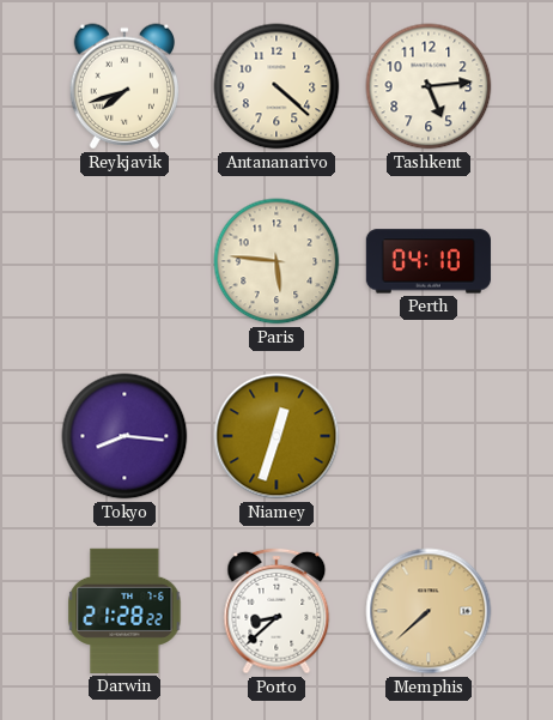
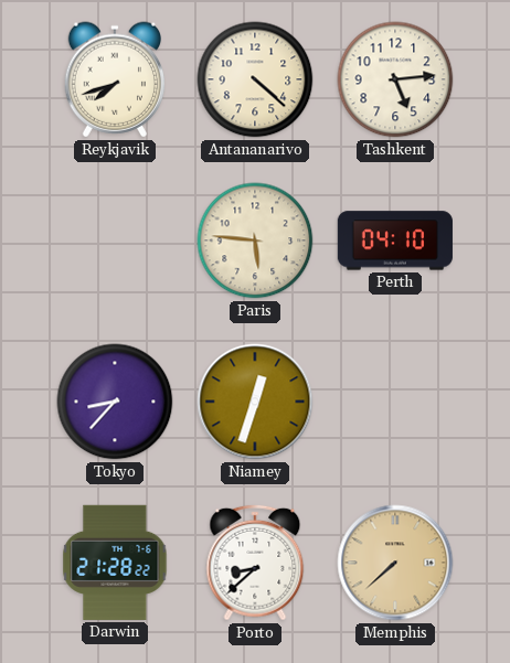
Tokyo: 8:16 -> 8:37 (115, 402)
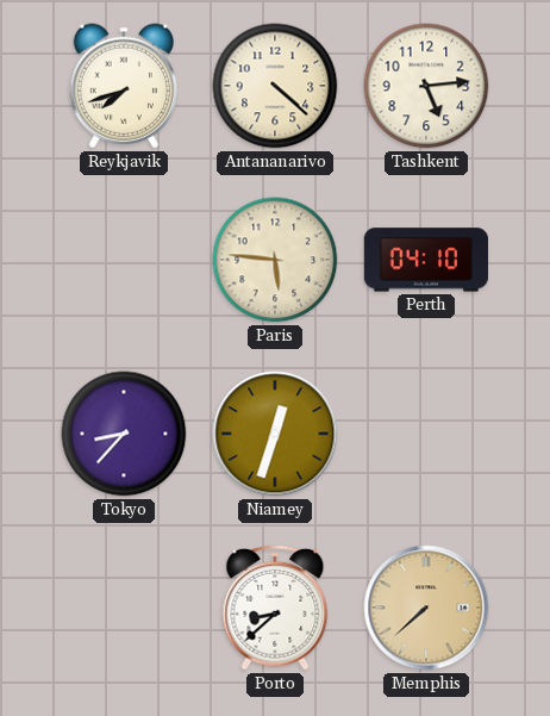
Darwin: 21:28 -> none (115, 563)
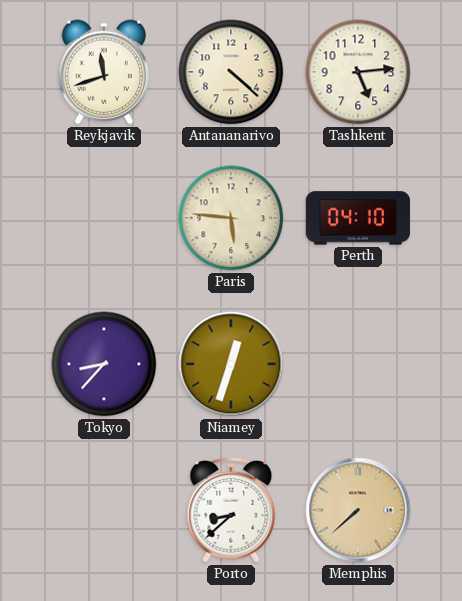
Reykjavik: 7:42 -> 11:42 (103, 72)
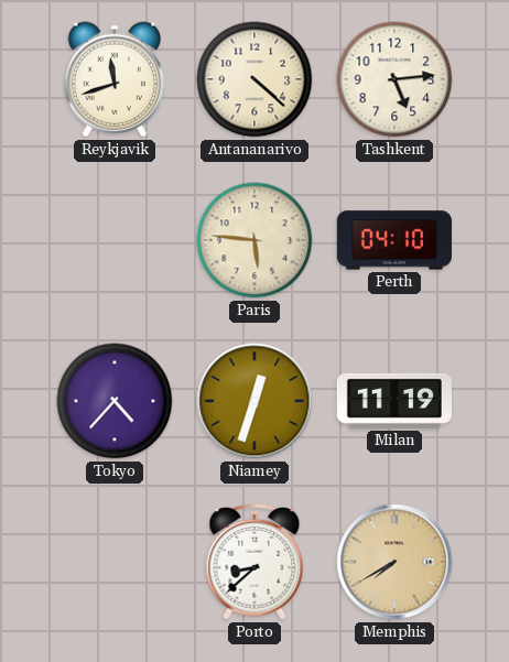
Tokyo: 8:37 -> 4:37 (115, 401)
Milan: none -> 11:19 (394, 401)
Memphis: 7:38 -> 7:40 (394, 562)
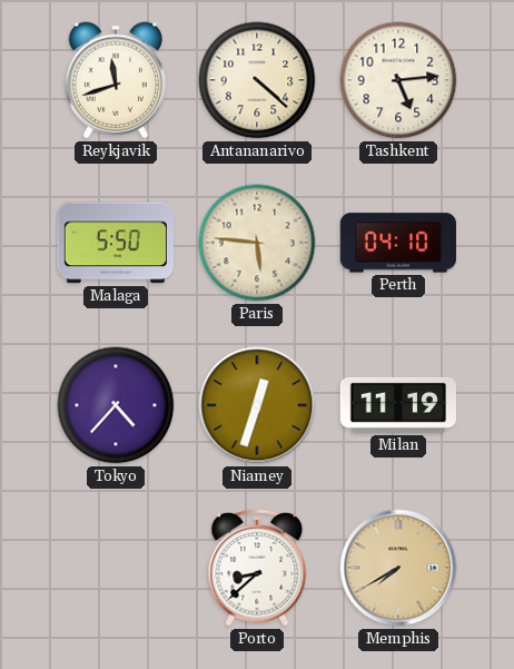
Malaga: none -> 5:50 (116, 243)
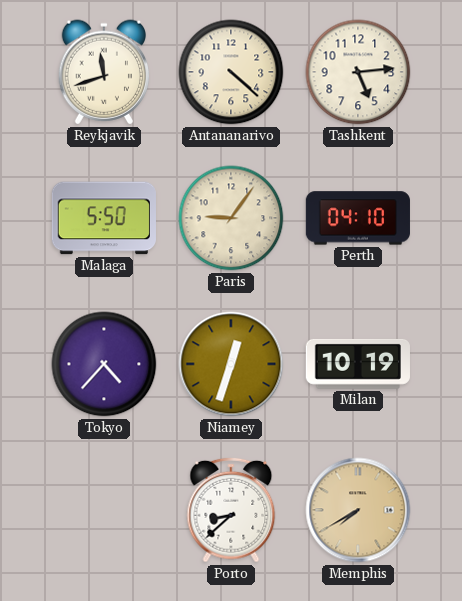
Paris: 5:46 -> 9:06 (231, 218)
Milan: 11:19 -> 10:19 (358, 364)
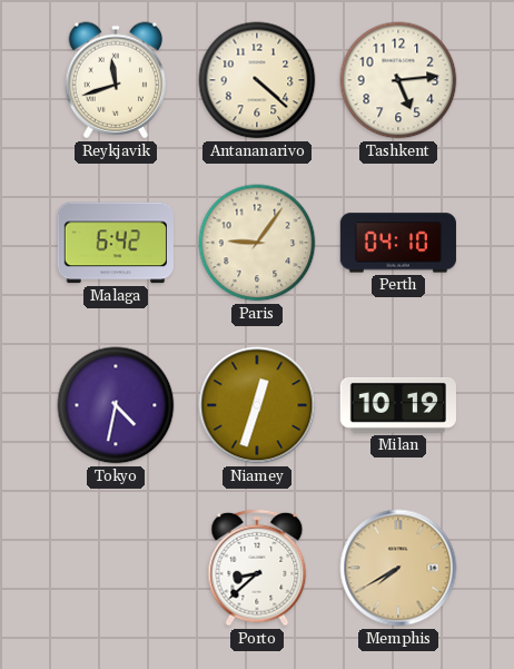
Malaga: 5:50 -> 6:42 (116, 243)
Tokyo: 4:37 -> 4:32 (116, 405)
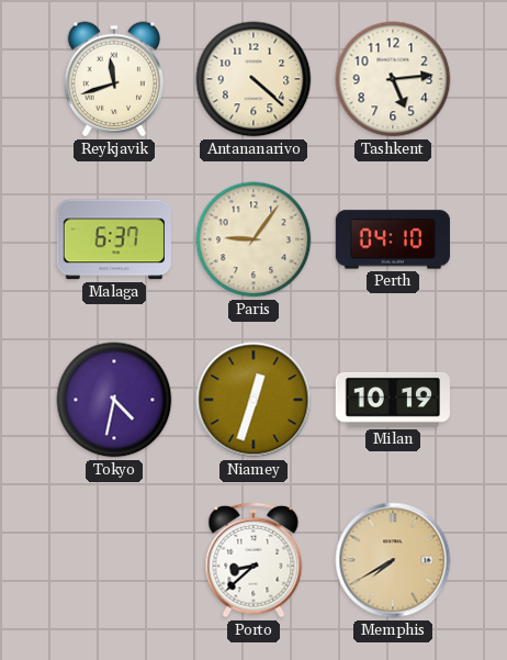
Malaga: 6:42 -> 6:37 (114, 239)
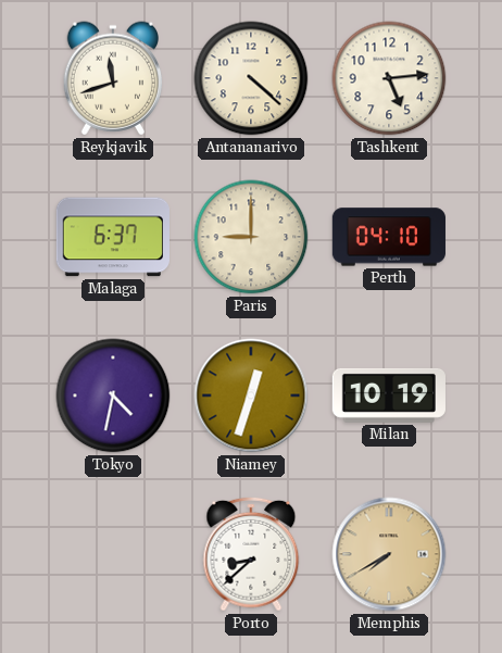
Paris: 9:06 -> 9:00 (251, 237)
